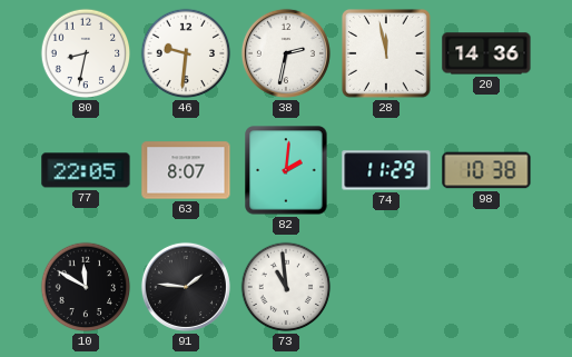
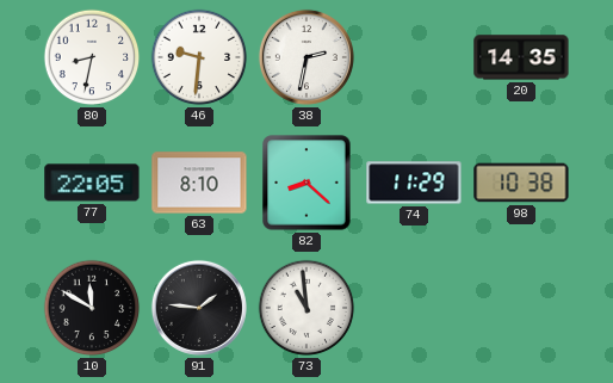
28: 11:58 -> none (387, 54)
20: 14:36 -> 14:35 (521, 57)
63: 8:07 -> 8:10 (199, 183)
82: 2:01 -> 8:22 (306, 183)
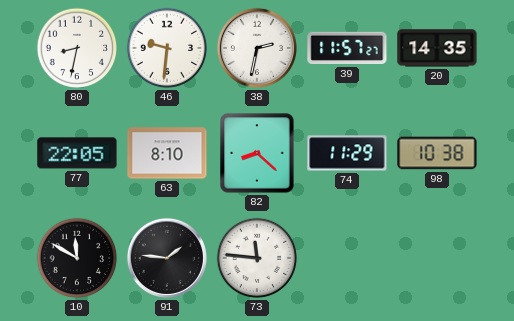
39: none -> 11:57 (347, 48)
73: 10:59 -> 11:46 (257, 258)
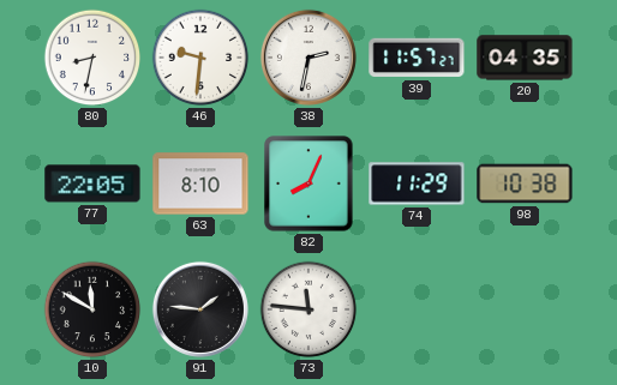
20: 14:35 -> 04:35 (525, 58)
82: 8:22 -> 8:04 (308, 184)
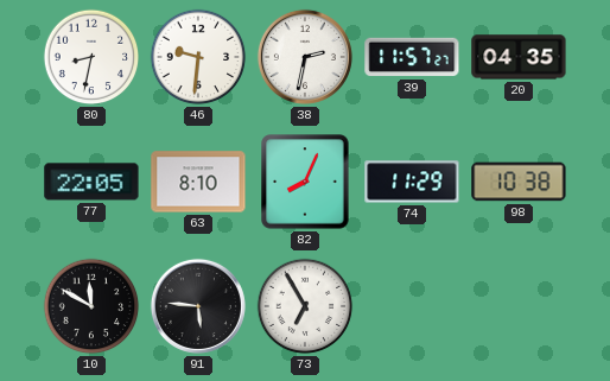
91: 1:46 -> 5:46 (198, 306)
73: 11:46 -> 6:55 (305, 306)
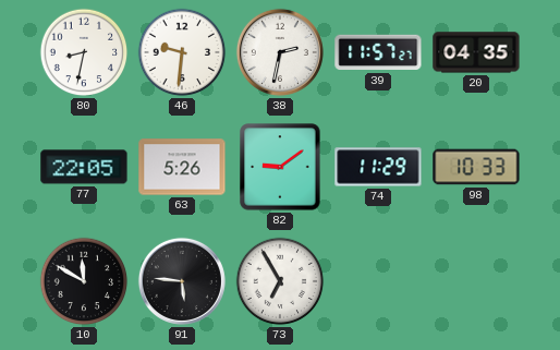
63: 8:10 -> 5:26 (182, 167)
82: 8:04 -> 9:09 (280, 167)
98: 10:38 -> 10:33 (476, 167)
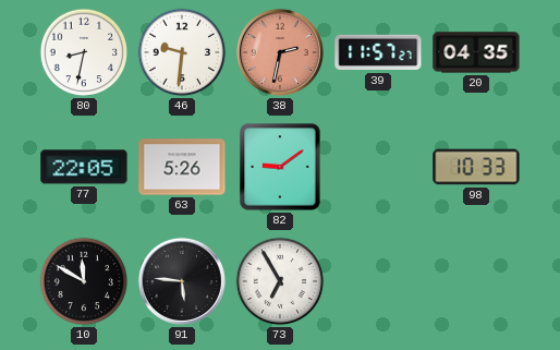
38 dial: white -> salmon (280, 52)
74: 11:29 -> none (378, 167)
